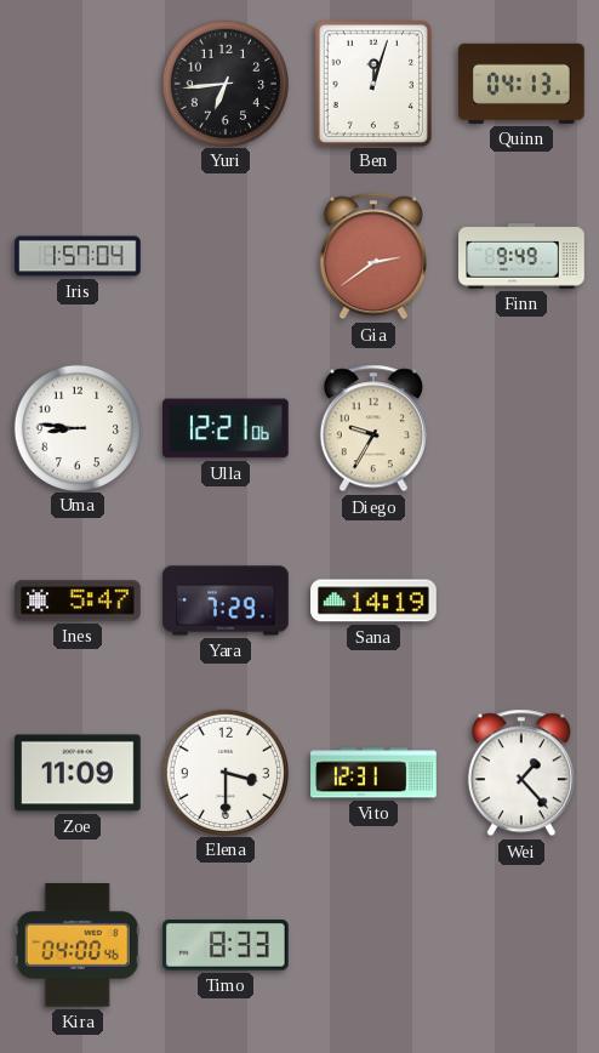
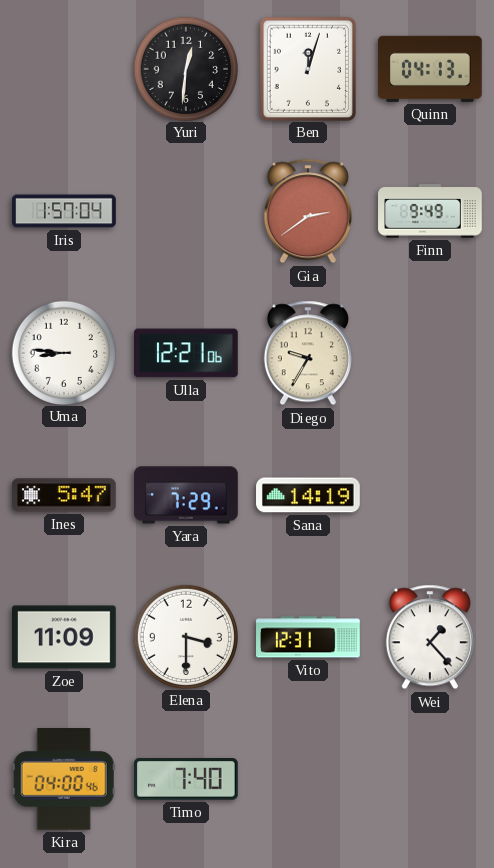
Yuri: 6:44 -> 12:31 (185, 68)
Timo: 8:33 -> 7:40 (187, 780)
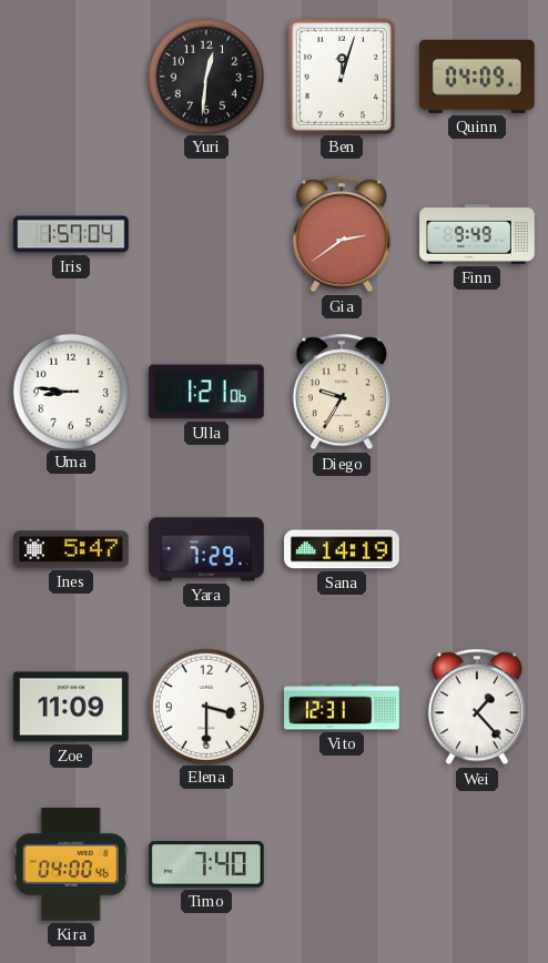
Quinn: 04:13 -> 04:09 (478, 77)
Ulla: 12:21 -> 1:21 (207, 392)
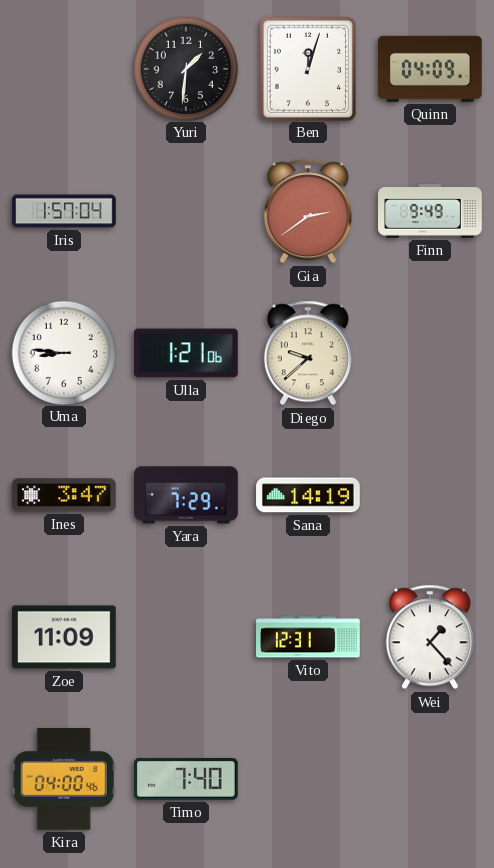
Yuri: 12:31 -> 1:31 (185, 68)
Diego: 9:35 -> 9:38 (308, 353)
Ines: 5:47 -> 3:47 (65, 495)
Elena: 3:30 -> none (205, 706)
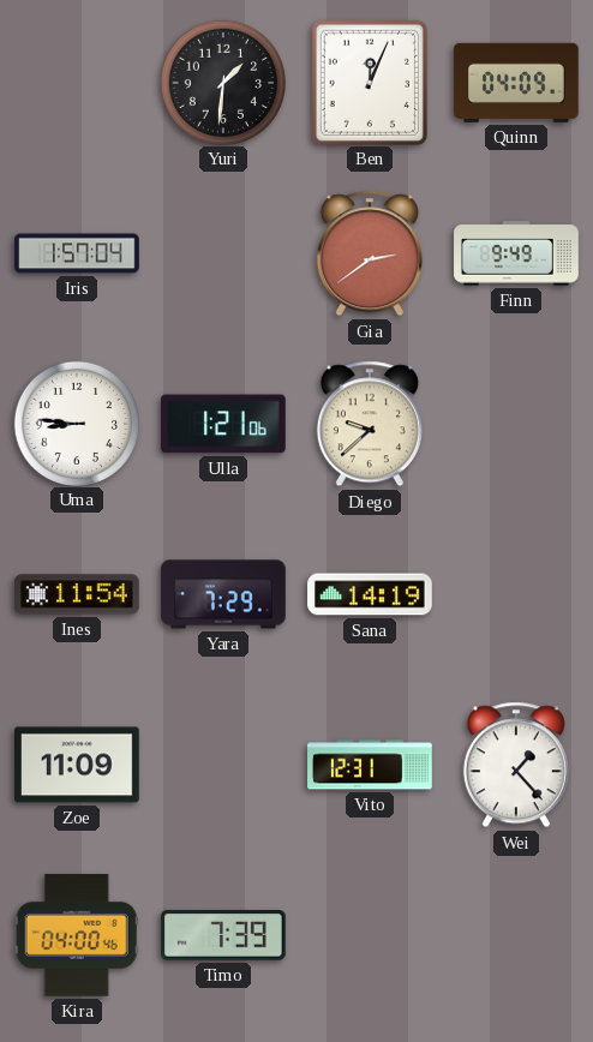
Ben: 12:03 -> 12:04 (369, 82)
Ines: 3:47 -> 11:54 (78, 594)
Timo: 7:40 -> 7:39 (224, 936)
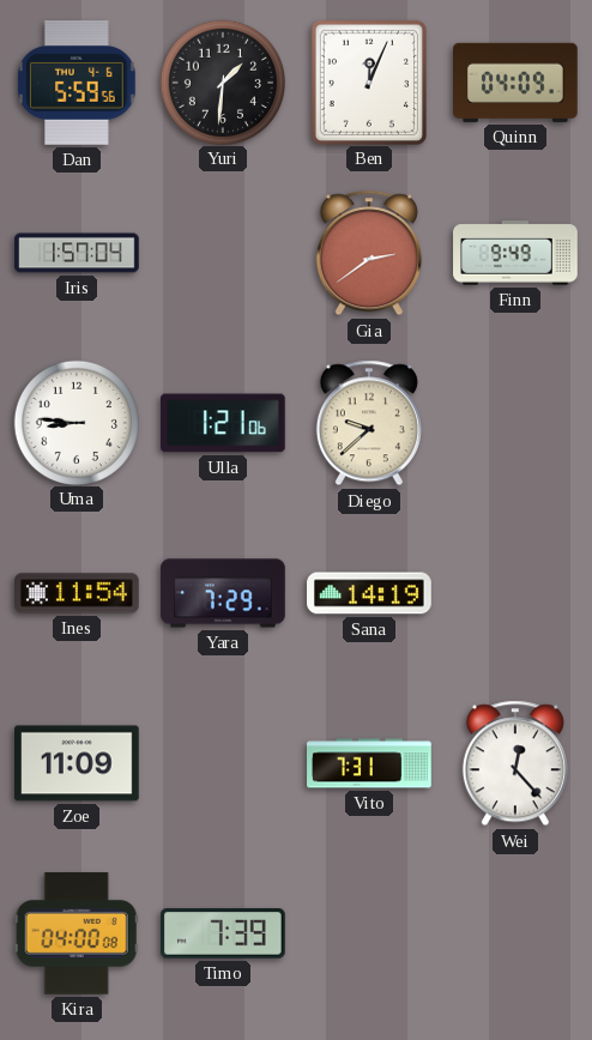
Dan: none -> 5:59 (78, 84)
Vito: 12:31 -> 7:31 (369, 763)
Wei: 1:23 -> 12:23 (515, 763)
Kira: 04:00:46 -> 04:00:08 (77, 933)
